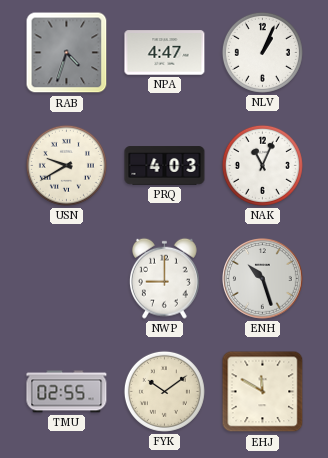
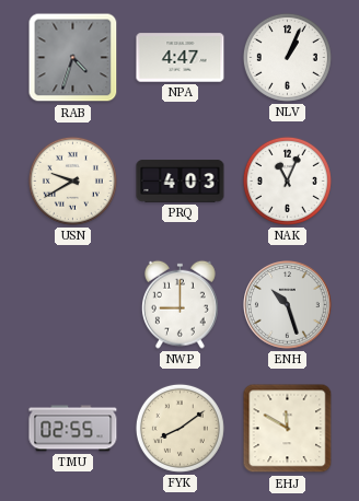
FYK: 10:09 -> 8:09 (179, 428)
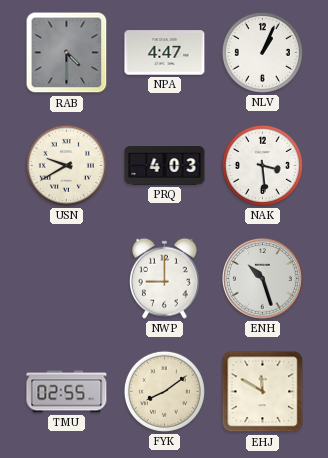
RAB: 4:33 -> 4:30 (67, 53)
NAK: 11:04 -> 3:29 (262, 165)
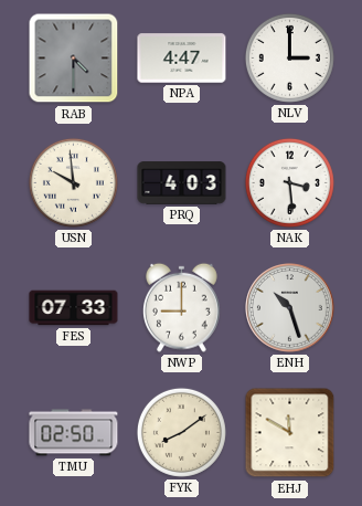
NLV: 1:04 -> 3:00 (289, 57)
USN: 9:40 -> 9:59 (73, 182)
FES: none -> 07:33 (74, 308)
TMU: 02:55 -> 02:50 (74, 433)
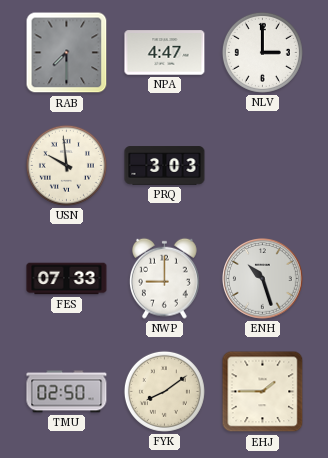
RAB: 4:30 -> 7:30 (67, 53)
PRQ: 4:03 -> 3:03 (165, 166)
NAK: 3:29 -> none (289, 182)
EHJ: 11:50 -> 1:45 (263, 392)
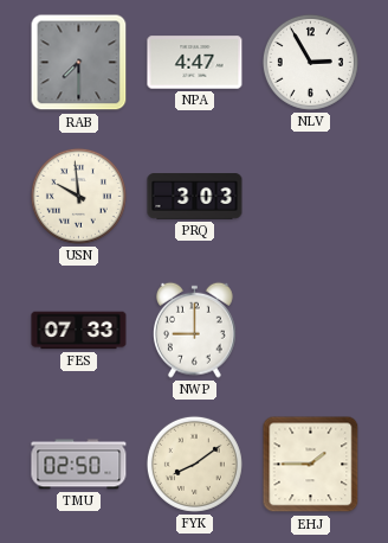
NLV: 3:00 -> 2:55 (310, 62)
ENH: 10:27 -> none (263, 279)
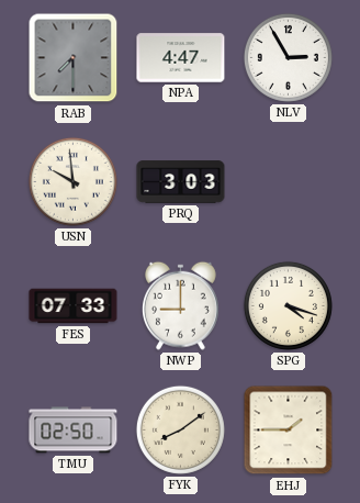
SPG: none -> 4:18 (288, 305)
